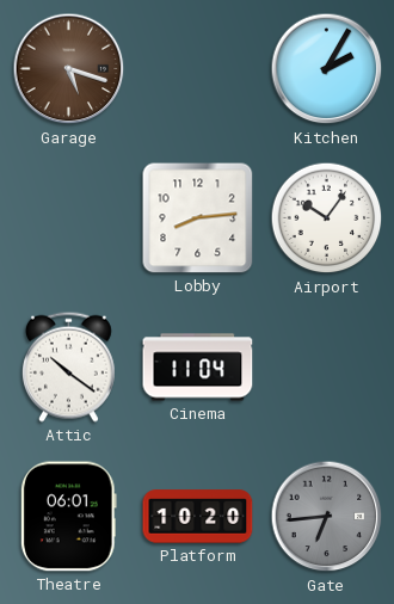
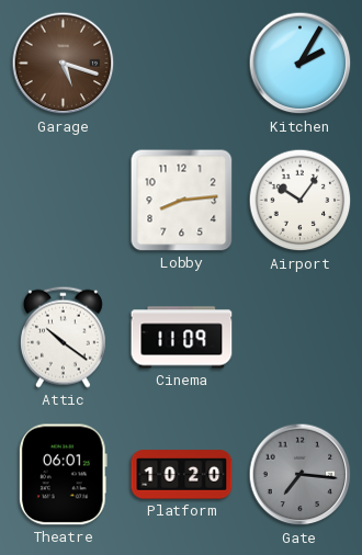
Cinema: 11:04 -> 11:09 (182, 338)
Gate: 6:44 -> 7:16 (301, 475)
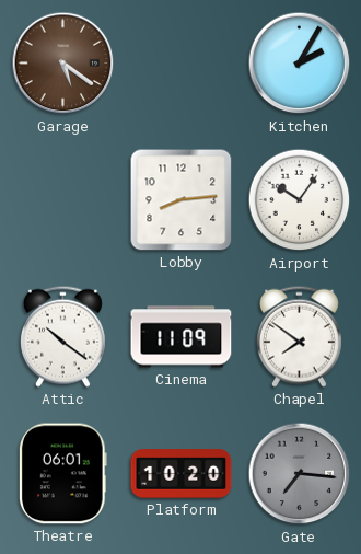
Garage: 5:18 -> 5:21 (63, 64)
Chapel: none -> 7:51 (299, 336)
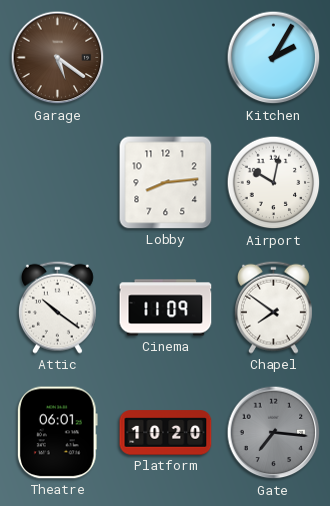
Airport: 10:06 -> 10:02 (274, 183)
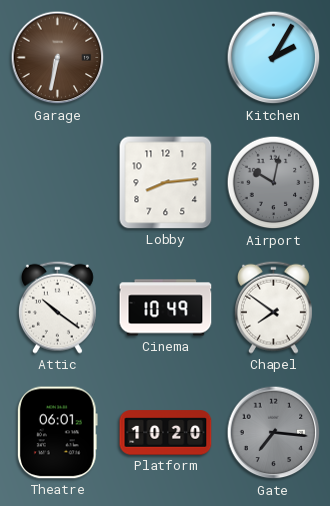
Garage: 5:21 -> 6:32 (58, 58)
Airport dial: white -> grey (274, 183)
Cinema: 11:09 -> 10:49 (166, 308)
